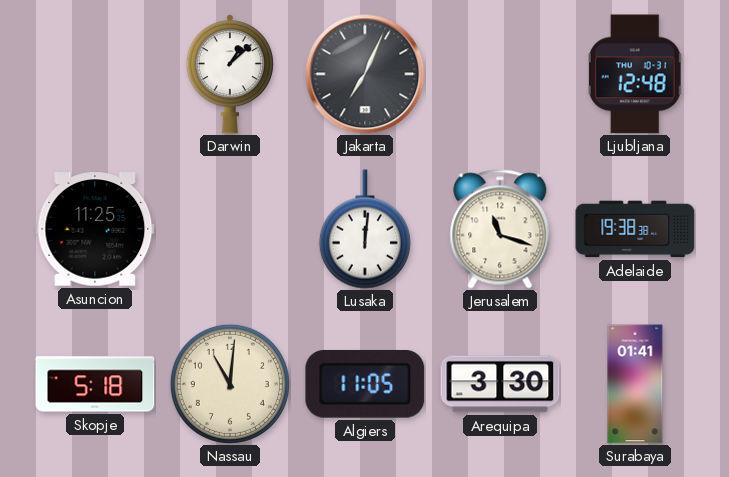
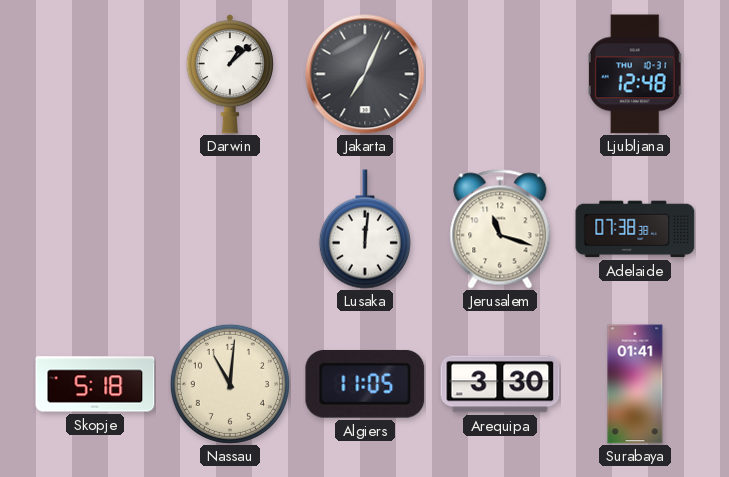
Asuncion: 11:25 -> none (95, 229)
Adelaide: 19:38 -> 07:38 (635, 229)
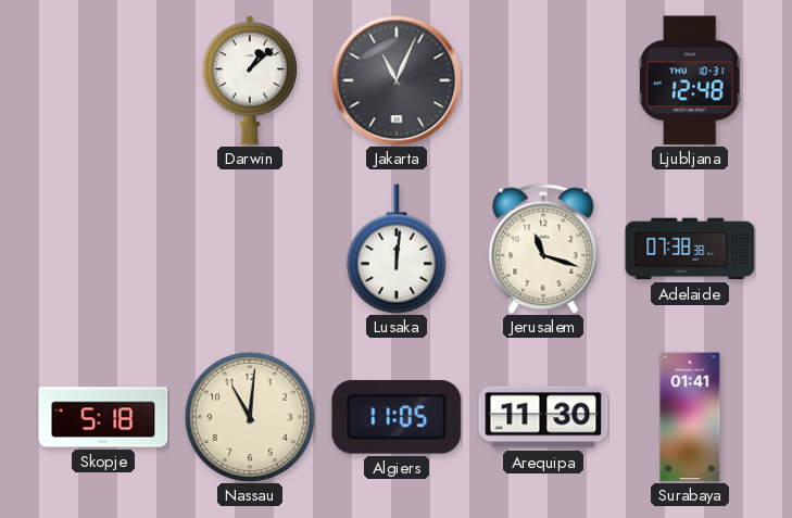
Jakarta: 7:04 -> 11:04 (397, 80)
Arequipa: 3:30 -> 11:30 (543, 417)
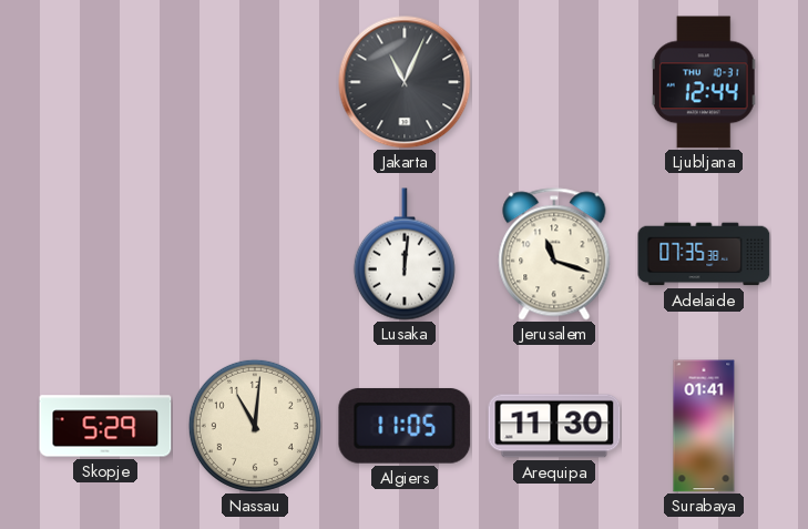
Darwin: 1:08 -> none (250, 80)
Ljubljana: 12:48 -> 12:44 (704, 82)
Adelaide: 07:38 -> 07:35 (704, 254)
Skopje: 5:18 -> 5:29 (105, 426)
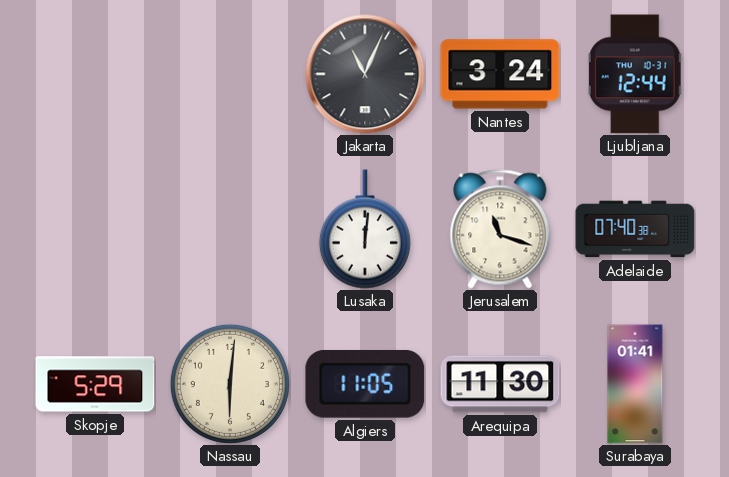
Nantes: none -> 3:24 (500, 74)
Adelaide: 07:35 -> 07:40 (635, 229)
Nassau: 11:01 -> 6:01 (230, 384)
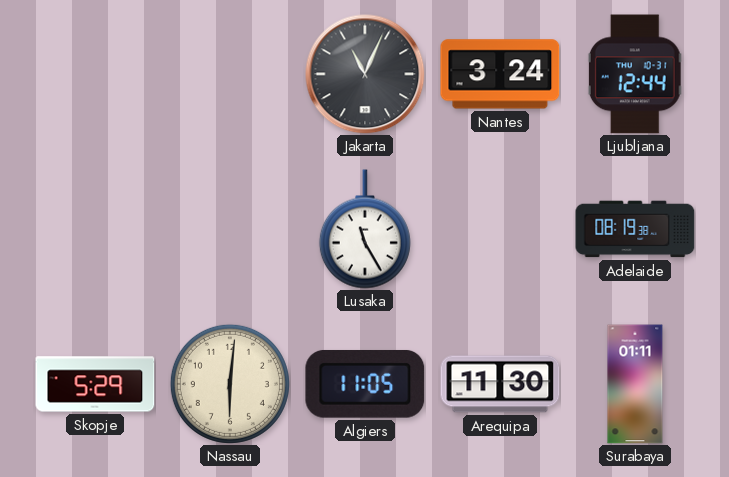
Lusaka: 12:01 -> 11:25 (365, 229)
Jerusalem: 11:18 -> none (500, 229)
Adelaide: 07:40 -> 08:19 (635, 229)
Surabaya: 01:41 -> 01:11 (635, 384)
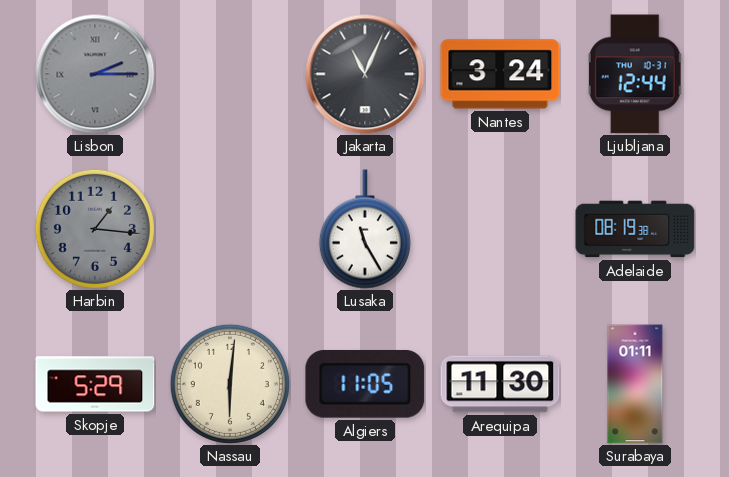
Lisbon: none -> 2:15 (95, 74)
Harbin: none -> 1:16 (95, 229)
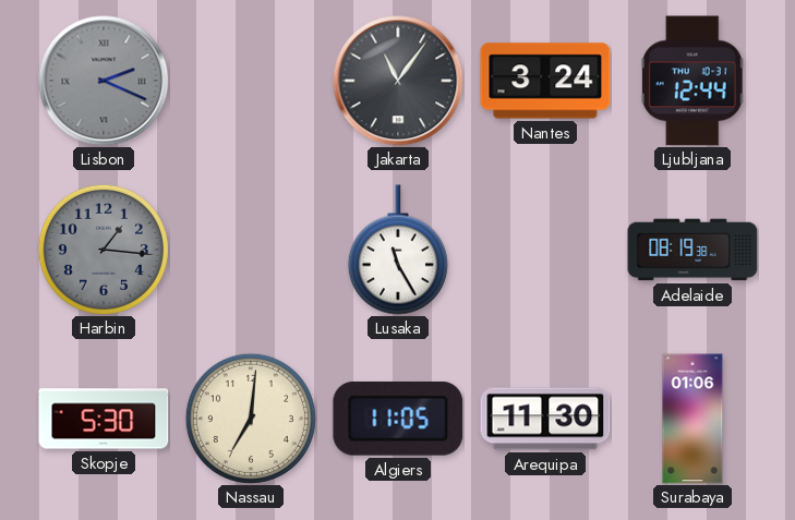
Lisbon: 2:15 -> 2:19 (104, 81)
Jakarta: 11:04 -> 11:06 (398, 81)
Skopje: 5:29 -> 5:30 (104, 419)
Nassau: 6:01 -> 7:01 (251, 419)
Surabaya: 01:11 -> 01:06 (692, 419)
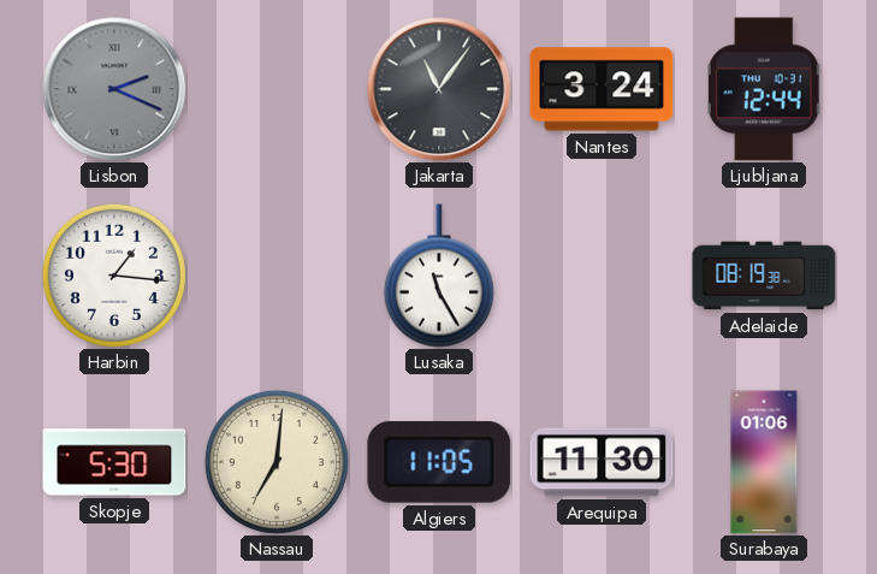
Harbin dial: grey -> white (114, 276)
